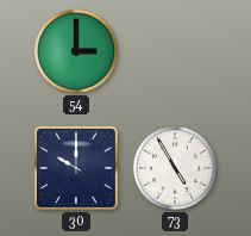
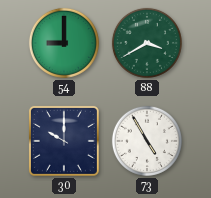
54: 3:00 -> 9:00 (64, 43)
88: none -> 3:40 (147, 43)
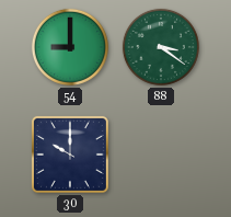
88: 3:40 -> 3:21 (161, 47)
73: 4:55 -> none (147, 141)
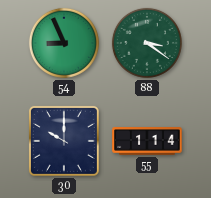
54: 9:00 -> 8:56 (64, 43)
55: none -> 1:14 (147, 141)
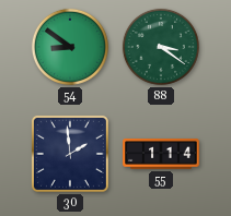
54: 8:56 -> 8:51 (70, 47)
30: 10:00 -> 1:59 (70, 154)
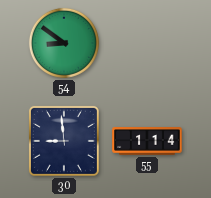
88: 3:21 -> none (161, 47)
30: 1:59 -> 8:59 (64, 141)
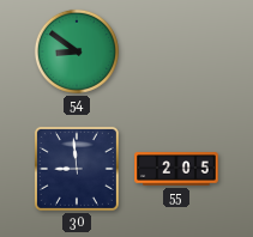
55: 1:14 -> 2:05 (176, 169)
